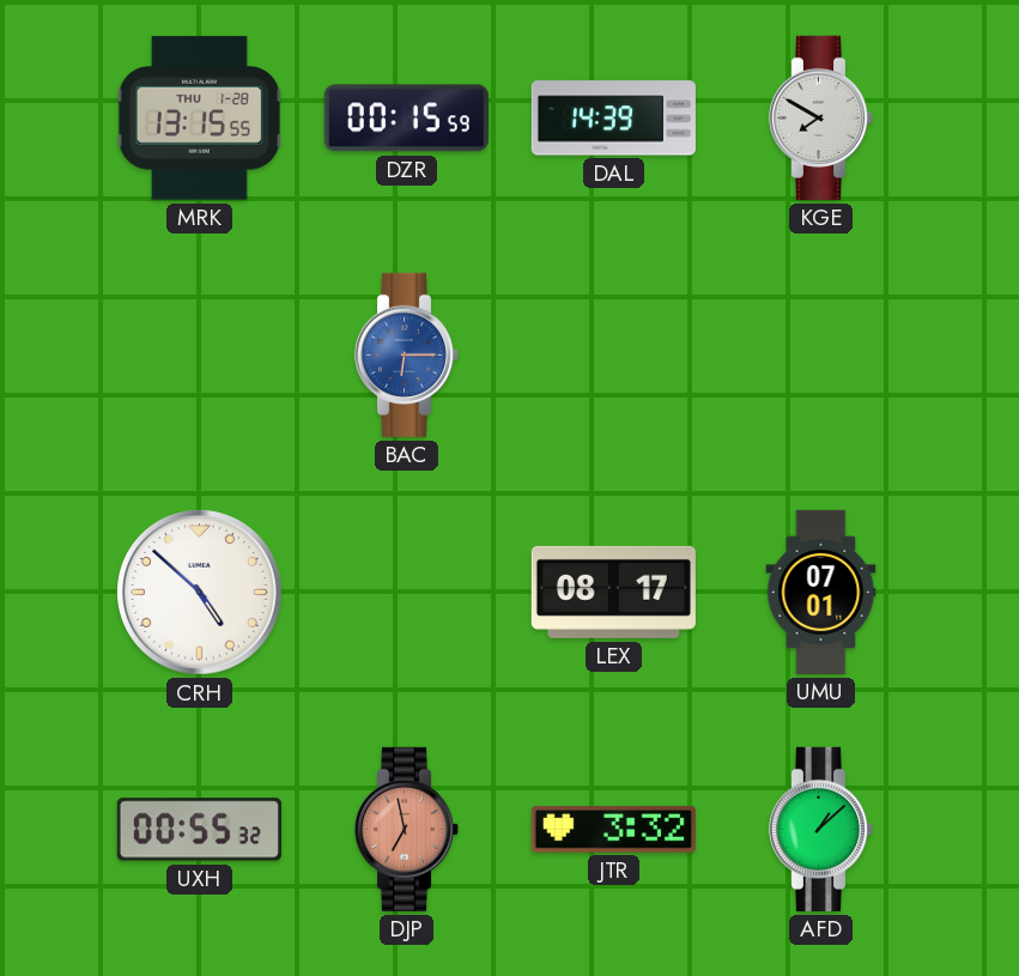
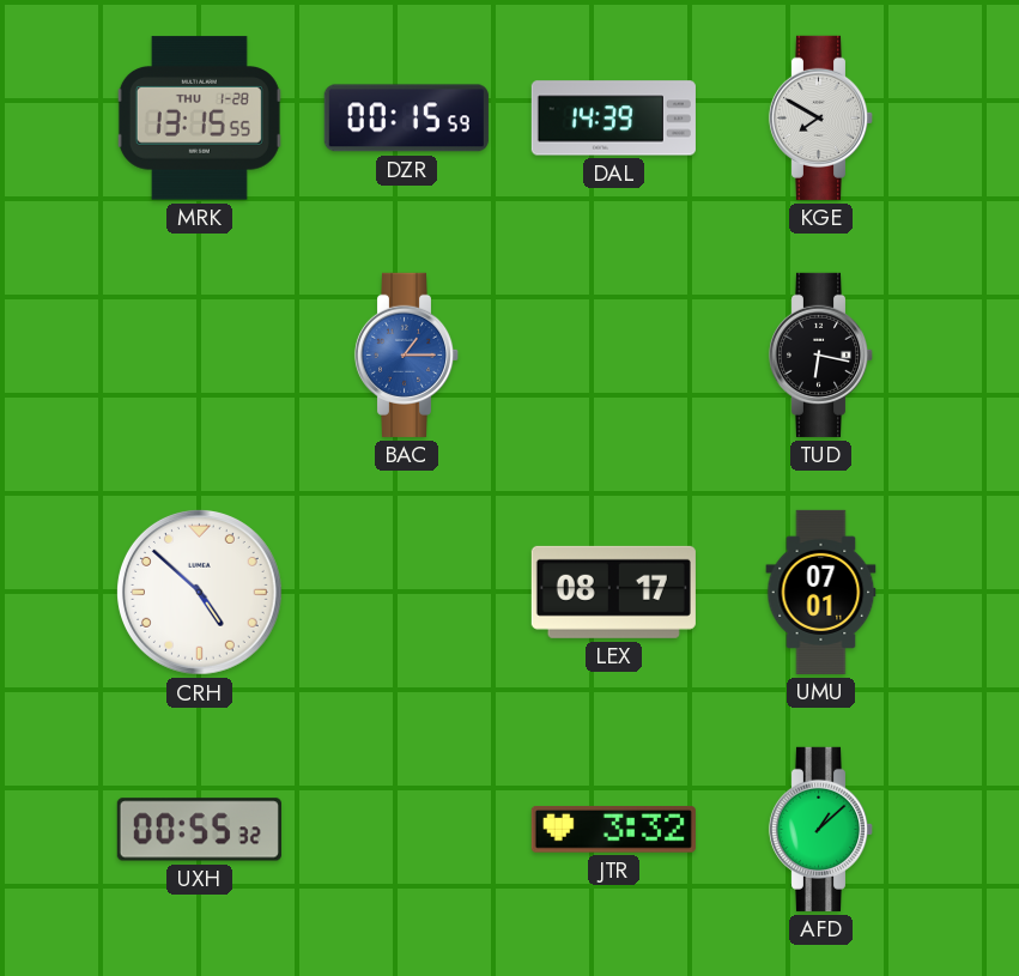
BAC: 6:15 -> 1:15 (407, 354)
TUD: none -> 6:17 (821, 354)
DJP: 6:58 -> none (407, 829)
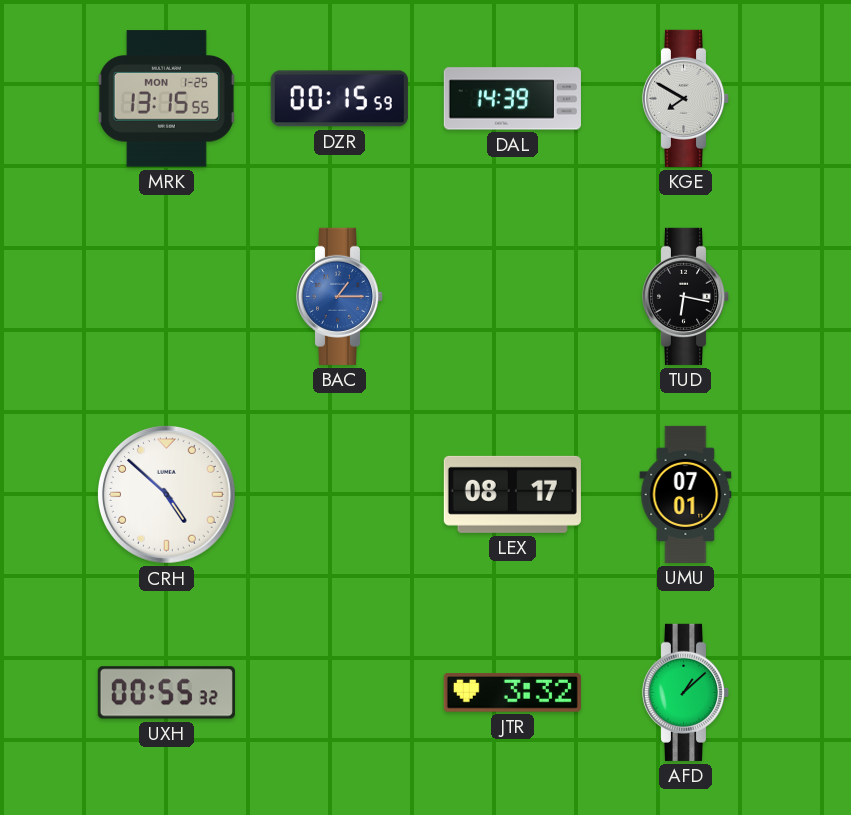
MRK date: THU 1-28 -> MON 1-25 (166, 99)
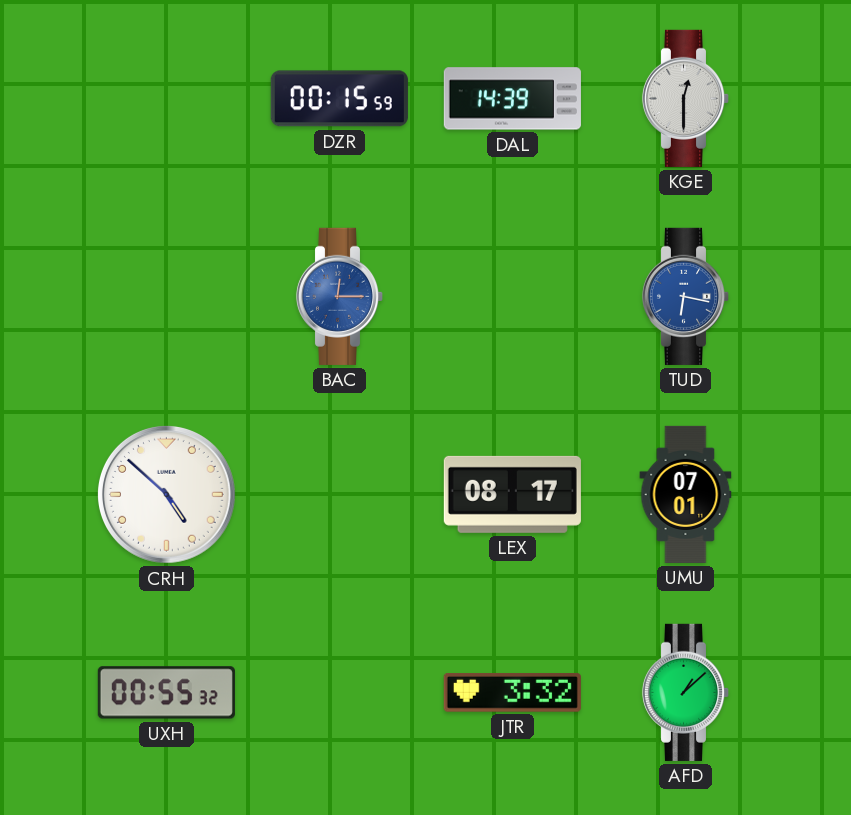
MRK: 13:15 -> none (166, 99)
KGE: 7:50 -> 12:30 (686, 98)
BAC: 1:15 -> 12:15 (340, 296)
TUD dial: black -> blue (686, 296)
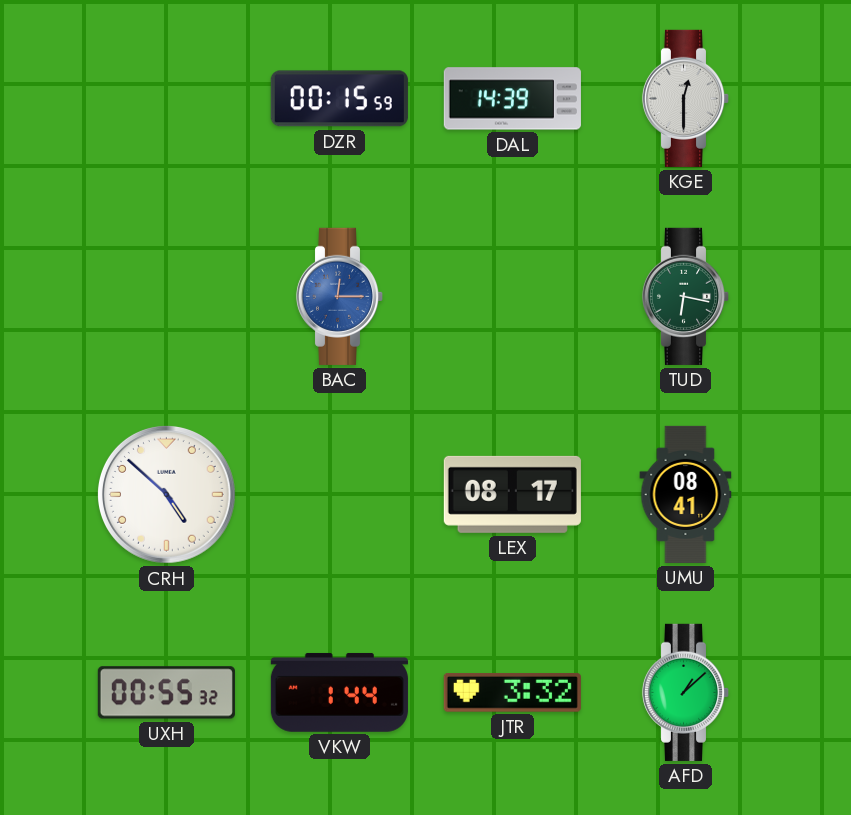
TUD dial: blue -> green (686, 296)
UMU: 07:01 -> 08:41 (686, 494)
VKW: none -> 1:44 (339, 693)
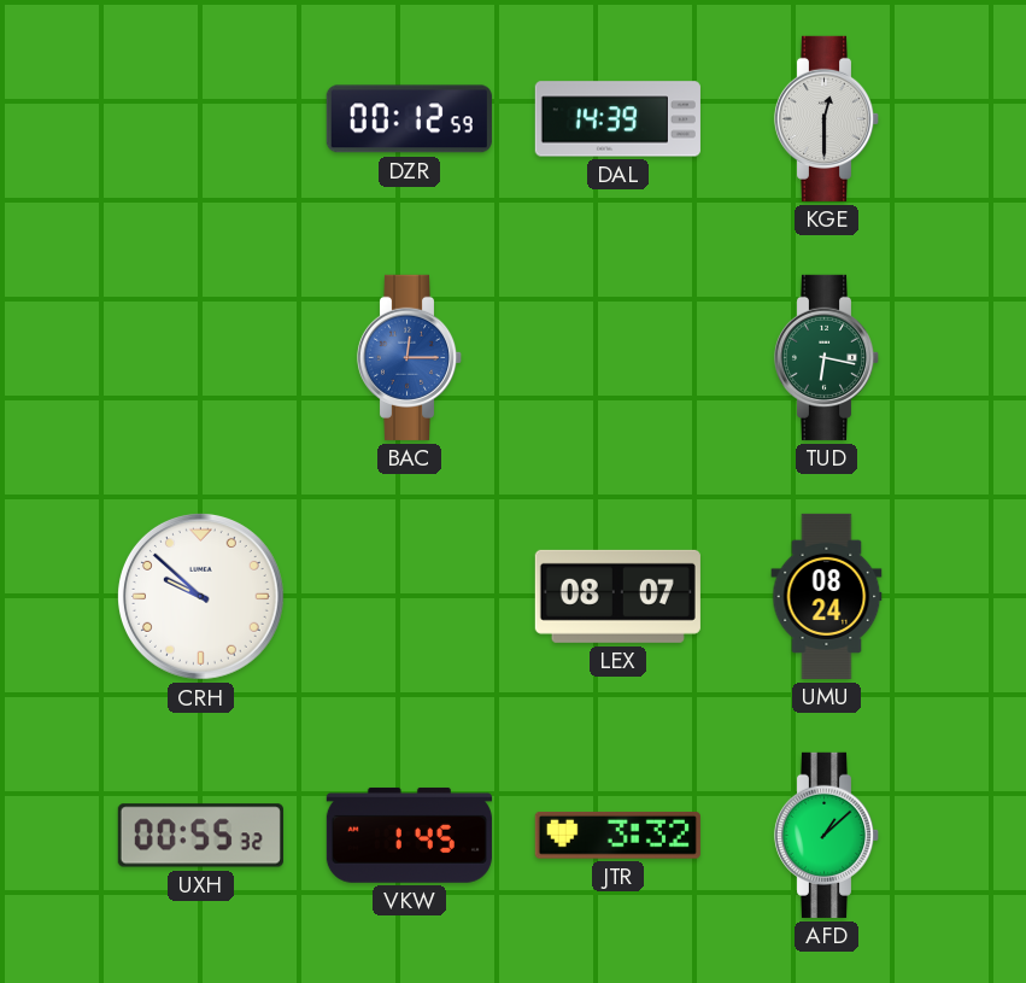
DZR: 00:15 -> 00:12 (409, 119)
CRH: 4:52 -> 9:52 (200, 596)
LEX: 08:17 -> 08:07 (617, 596)
UMU: 08:41 -> 08:24 (827, 596)
VKW: 1:44 -> 1:45 (409, 836)
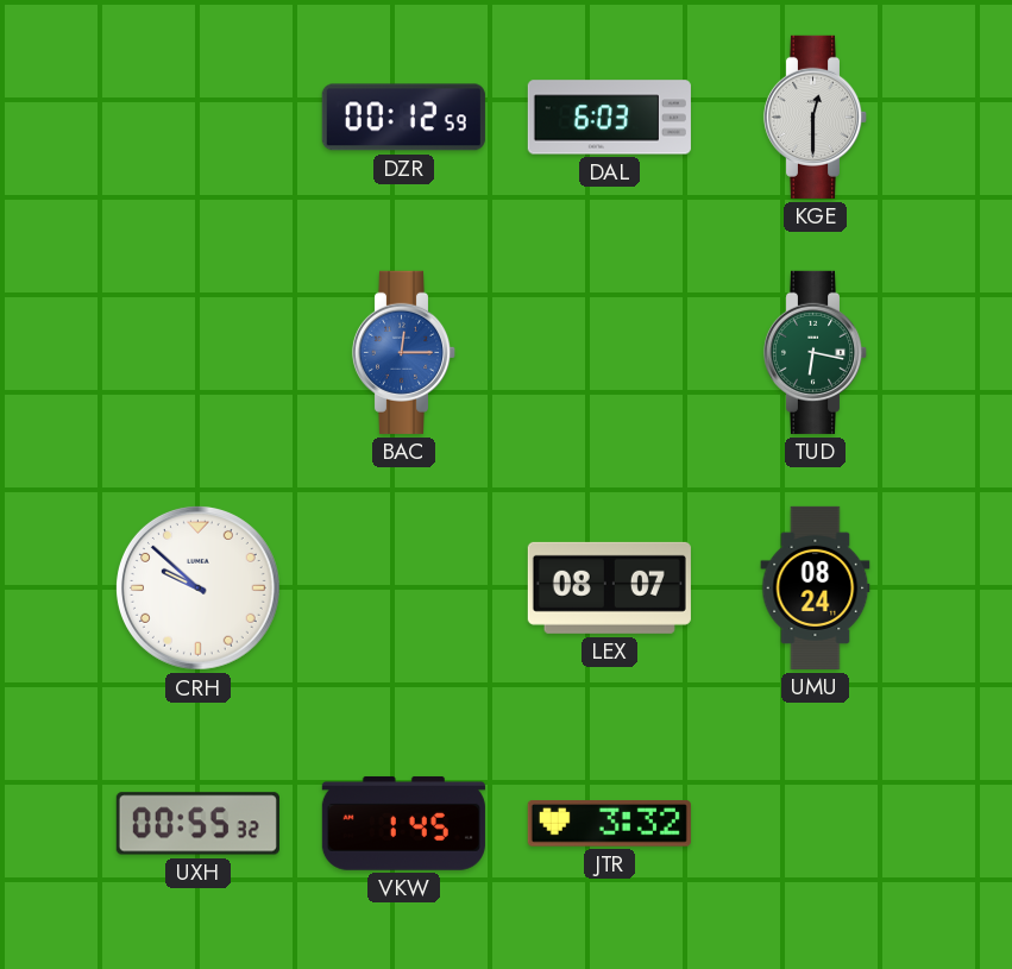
DAL: 14:39 -> 6:03 (609, 118)
AFD: 1:08 -> none (827, 835)
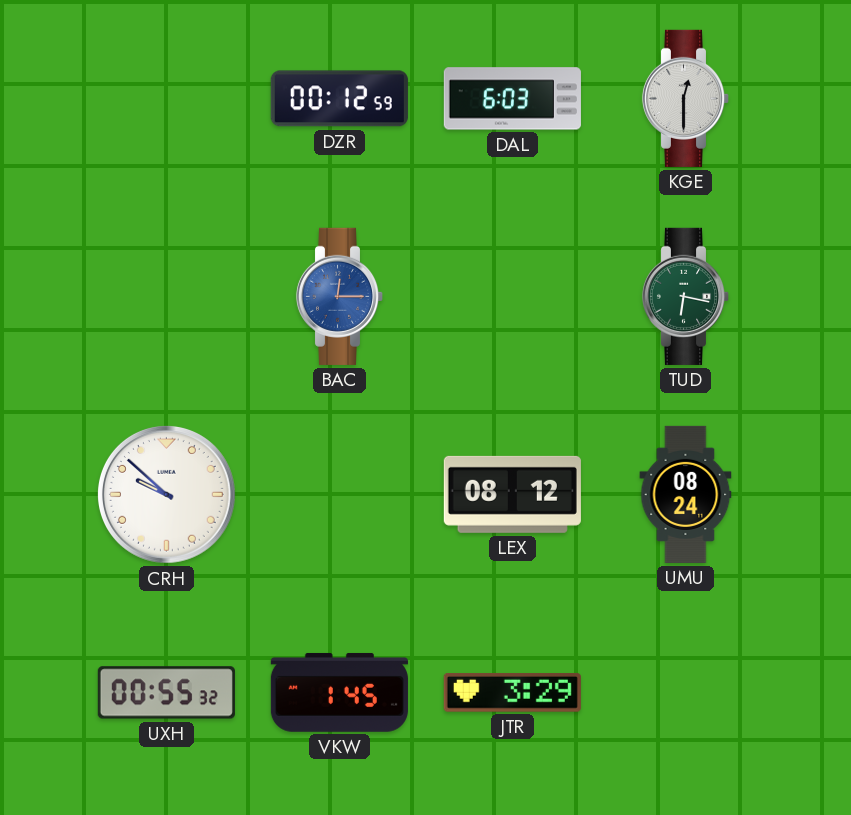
LEX: 08:07 -> 08:12 (512, 494)
JTR: 3:32 -> 3:29 (512, 693)
